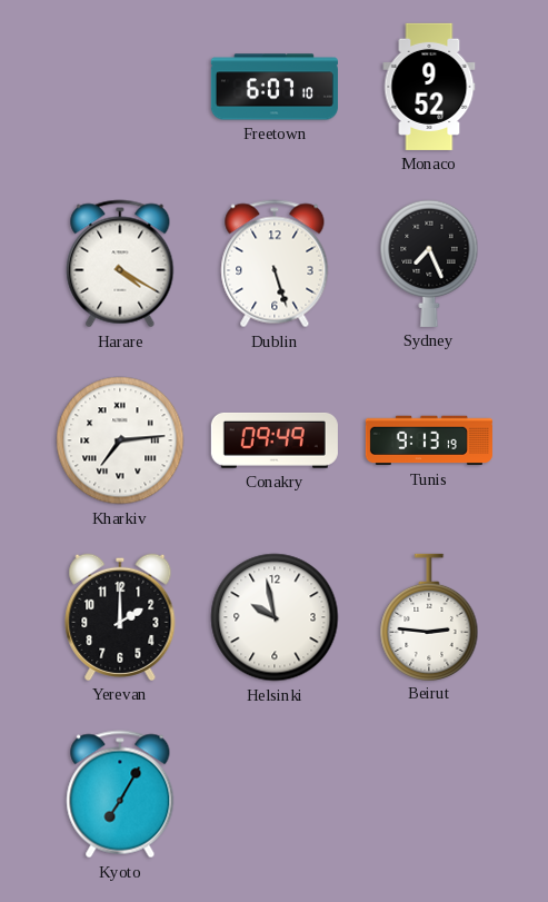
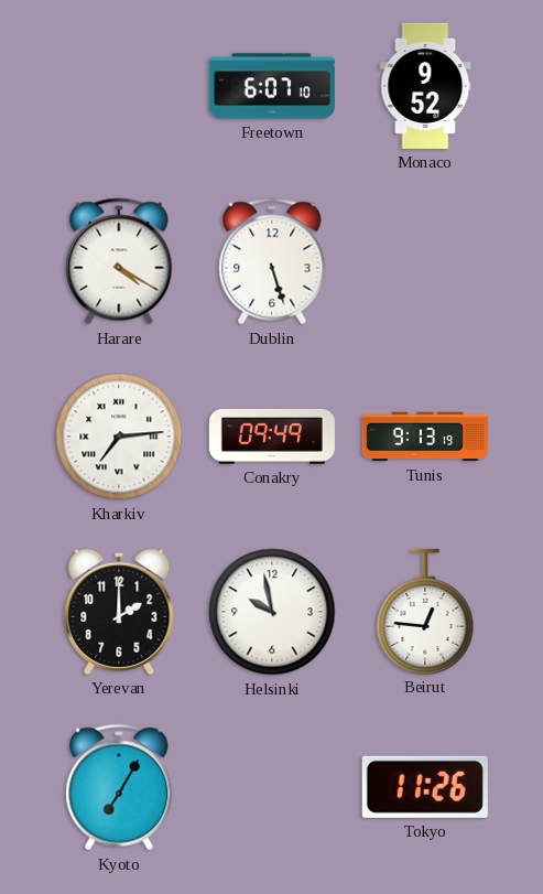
Sydney: 7:26 -> none (429, 264)
Beirut: 2:46 -> 12:46 (425, 611)
Tokyo: none -> 11:26 (425, 787)
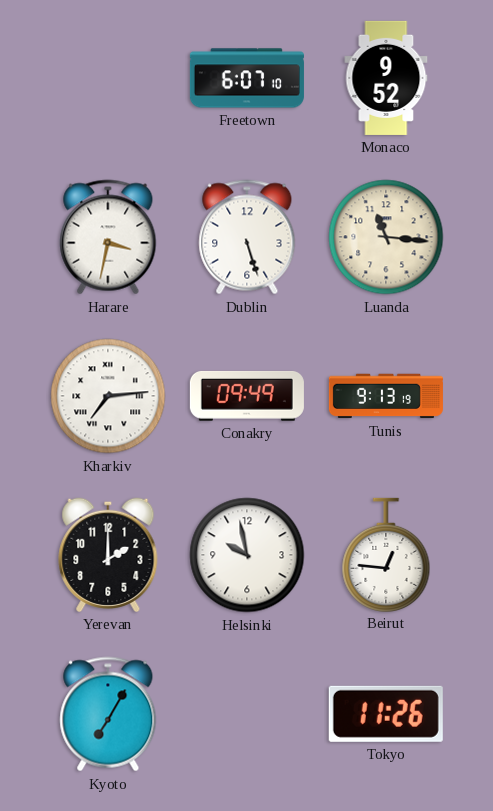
Harare: 4:20 -> 3:32 (108, 237)
Luanda: none -> 11:16 (386, 237)
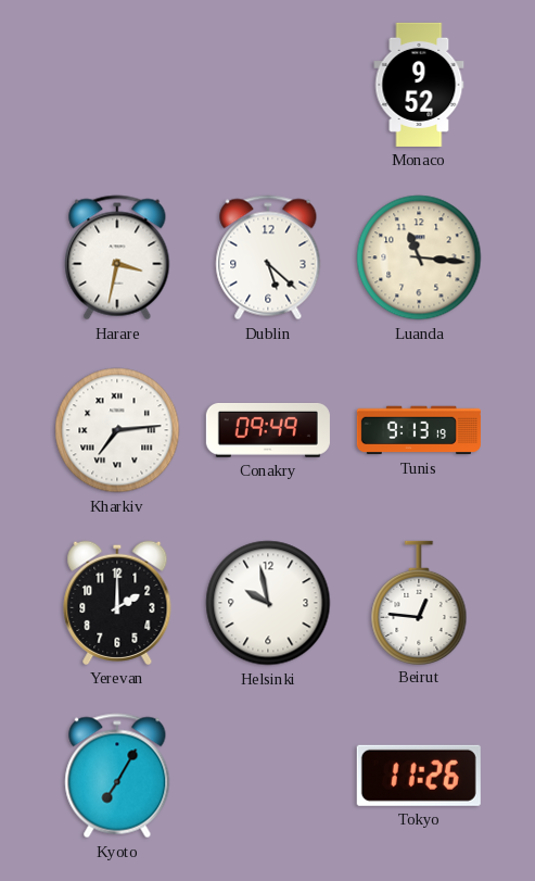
Freetown: 6:07 -> none (247, 78)
Dublin: 5:27 -> 5:22 (268, 257)
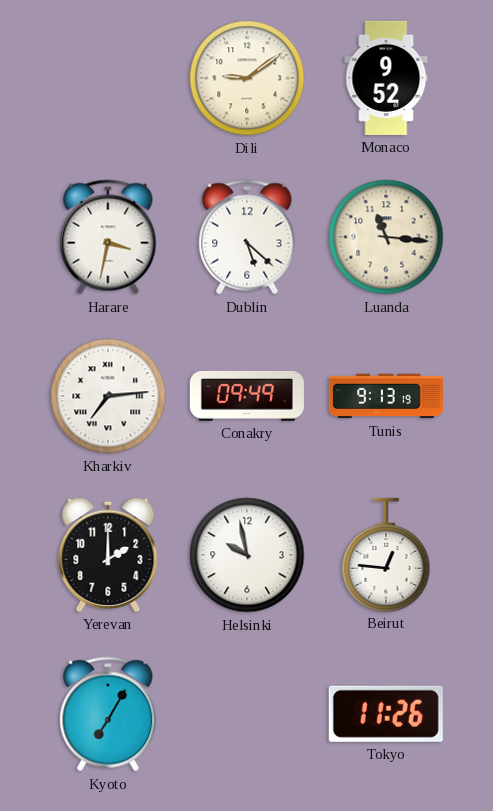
Dili: none -> 9:09 (247, 78)
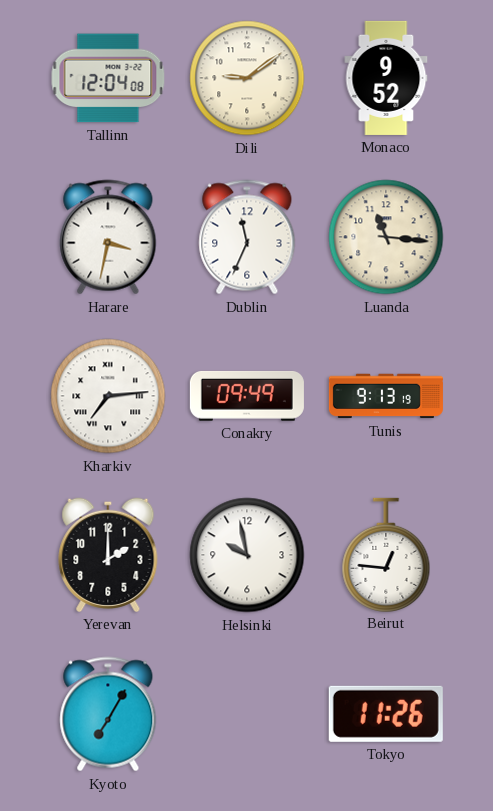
Tallinn: none -> 12:04 (108, 78)
Dublin: 5:22 -> 11:34 (247, 237)
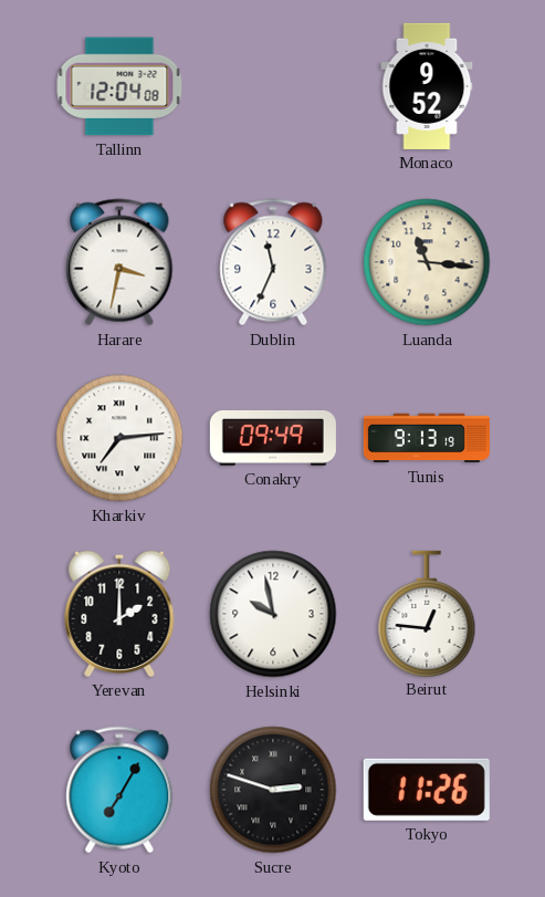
Dili: 9:09 -> none (247, 78)
Sucre: none -> 2:48 (273, 790)
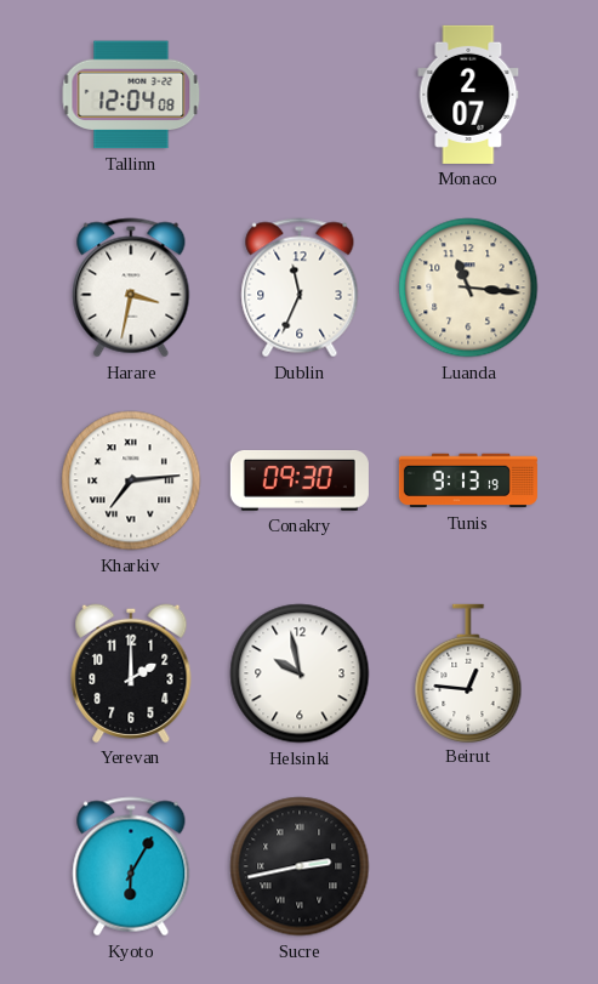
Monaco: 9:52 -> 2:07 (468, 95)
Conakry: 09:49 -> 09:30 (300, 480)
Kyoto: 7:05 -> 6:05 (131, 866)
Sucre: 2:48 -> 2:43 (300, 866)
Tokyo: 11:26 -> none (427, 790)
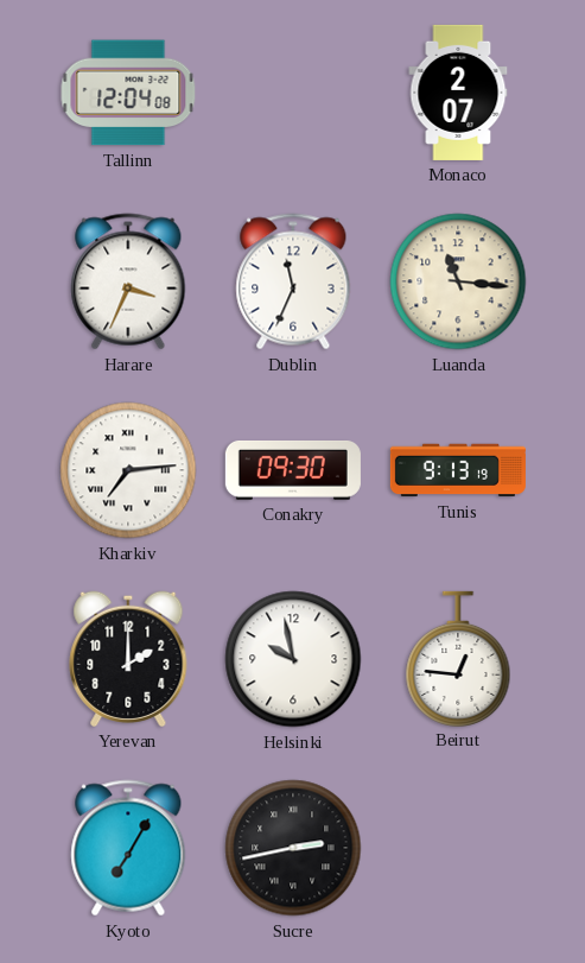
Harare: 3:32 -> 3:34 (128, 281)
Kyoto: 6:05 -> 7:05 (128, 848)
